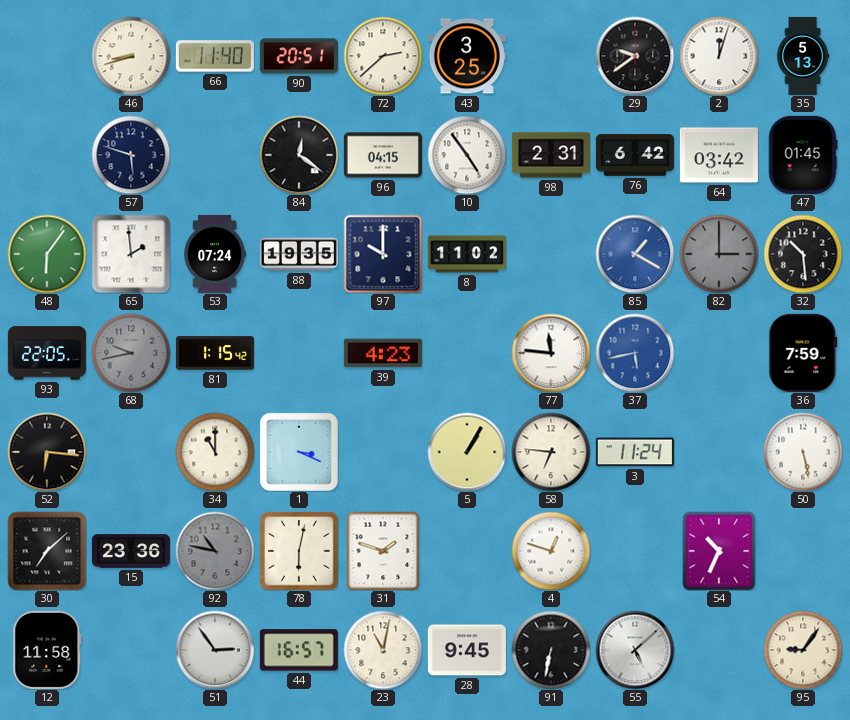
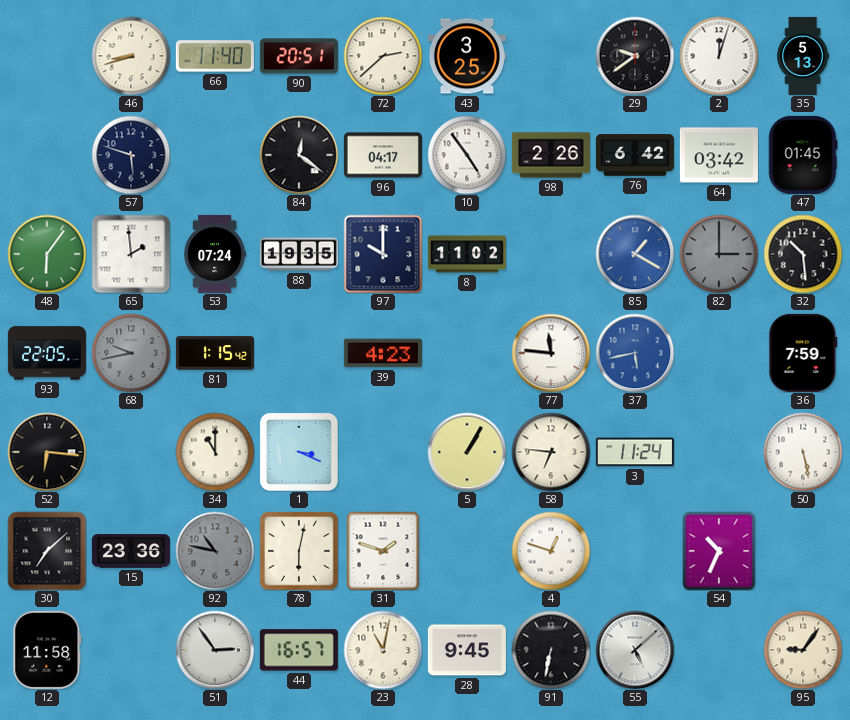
96: 04:15 -> 04:17 (383, 155)
98: 2:31 -> 2:26 (551, 155)
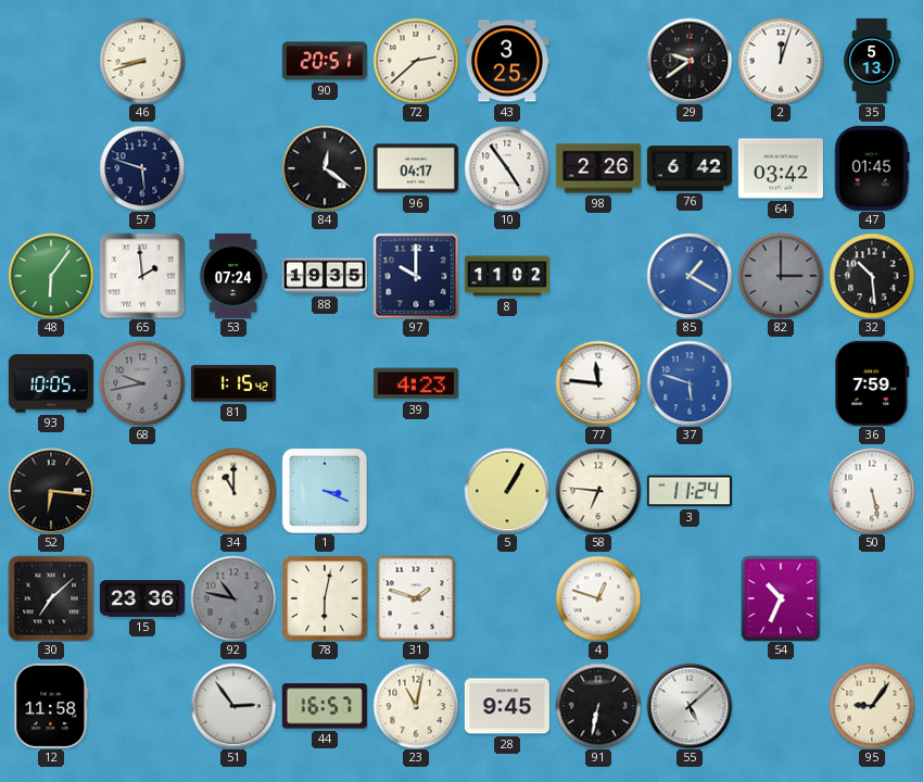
66: 11:40 -> none (215, 56)
93: 22:05 -> 10:05 (51, 383)
37: 5:43 -> 5:48 (690, 383)
